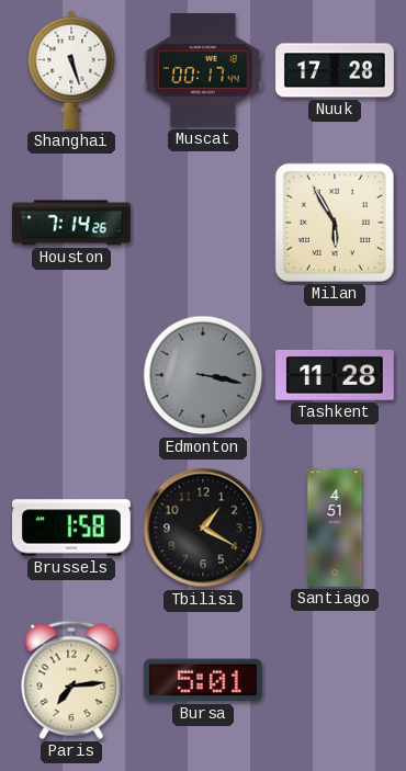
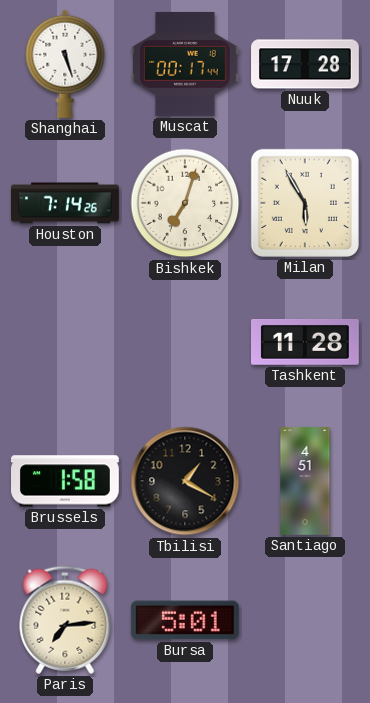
Bishkek: none -> 7:03 (185, 203)
Edmonton: 3:17 -> none (203, 375)
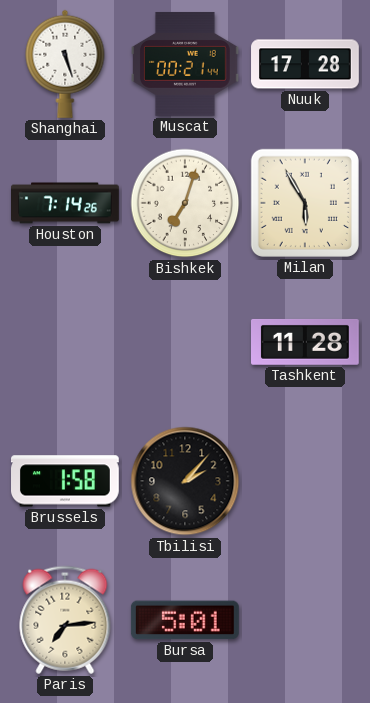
Muscat: 00:17 -> 00:21 (186, 64)
Tbilisi: 1:20 -> 2:07 (185, 481)
Santiago: 4:51 -> none (305, 481)
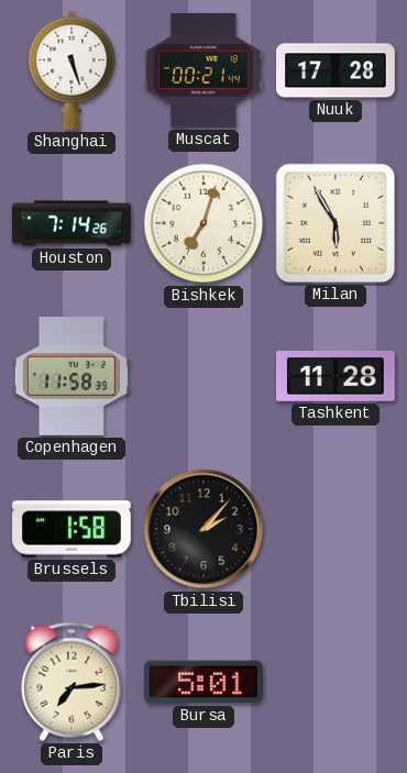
Copenhagen: none -> 11:58 (71, 377)
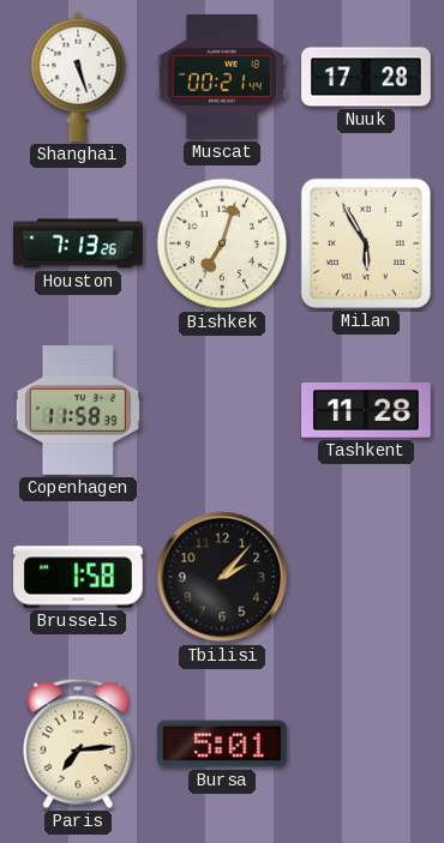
Houston: 7:14 -> 7:13 (78, 243)
